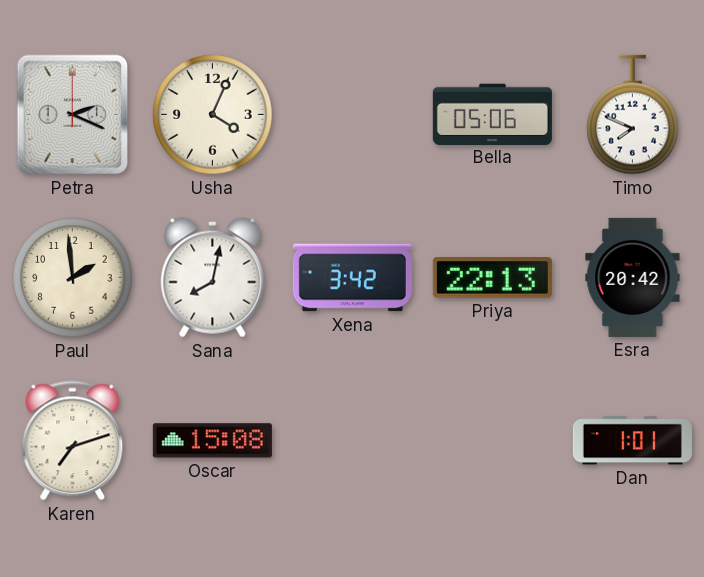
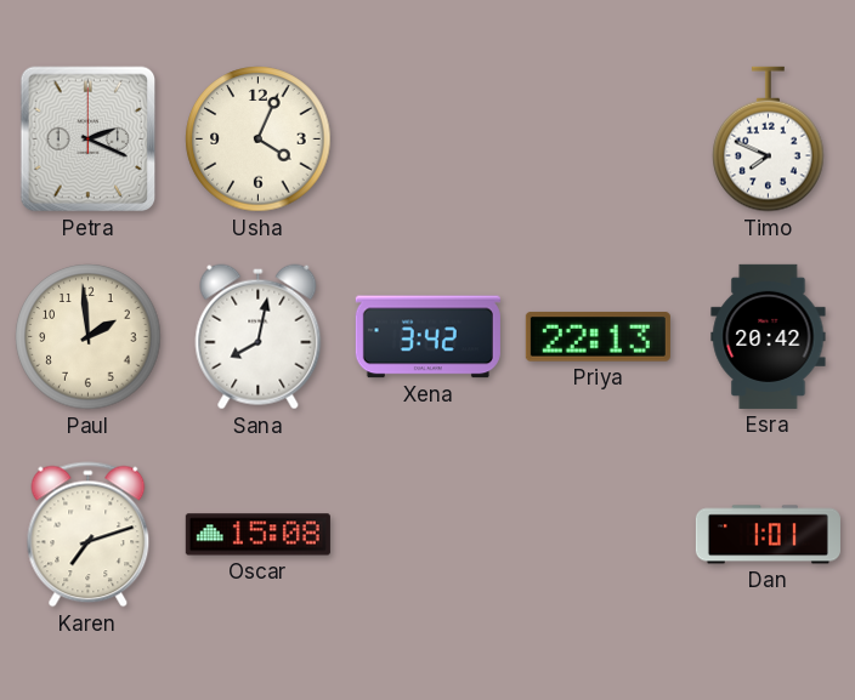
Bella: 05:06 -> none (492, 114)
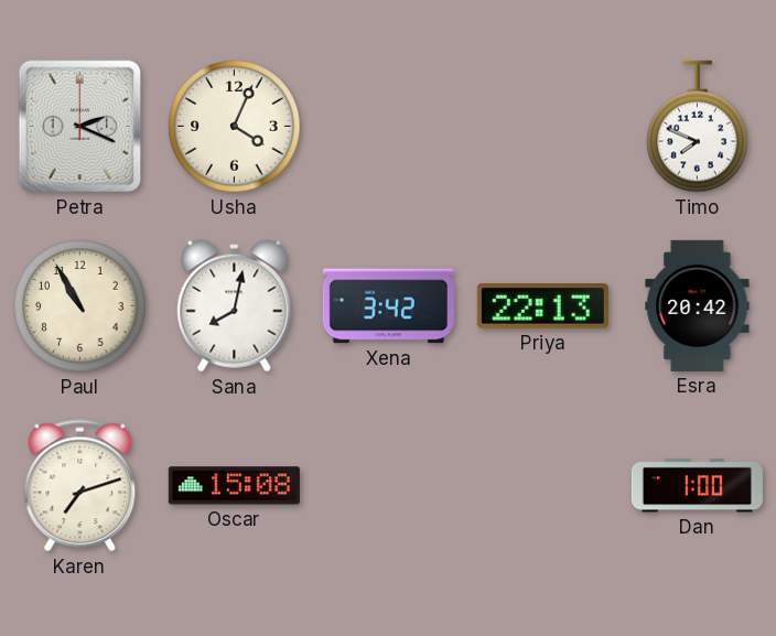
Paul: 1:59 -> 10:55 (80, 306)
Dan: 1:01 -> 1:00 (697, 486)
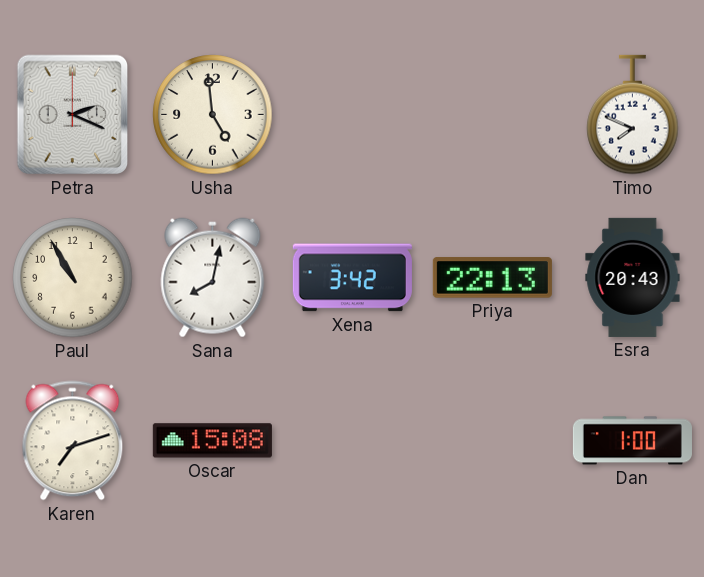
Usha: 4:04 -> 4:59 (213, 115)
Esra: 20:42 -> 20:43 (633, 277)
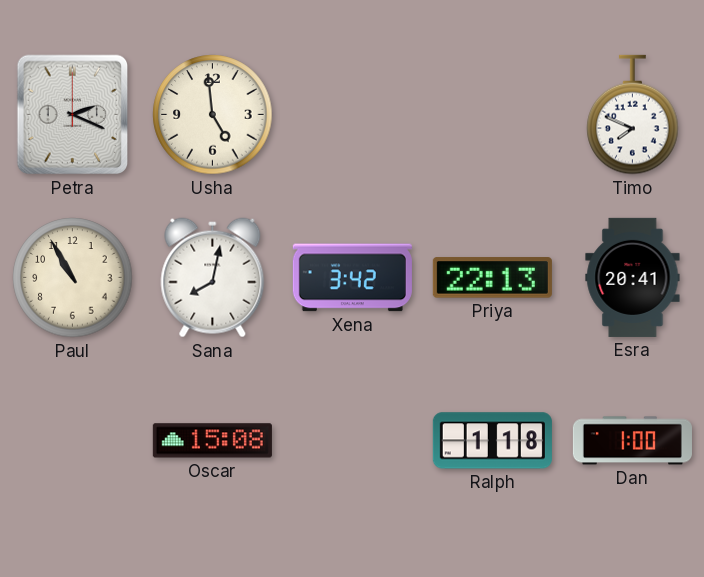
Esra: 20:43 -> 20:41 (633, 277)
Karen: 7:12 -> none (73, 441)
Ralph: none -> 1:18 (492, 441)
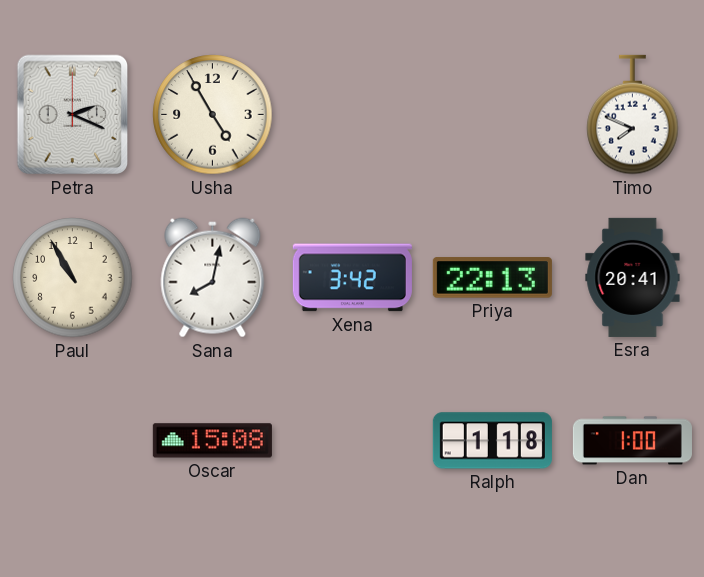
Usha: 4:59 -> 4:55 (213, 115)
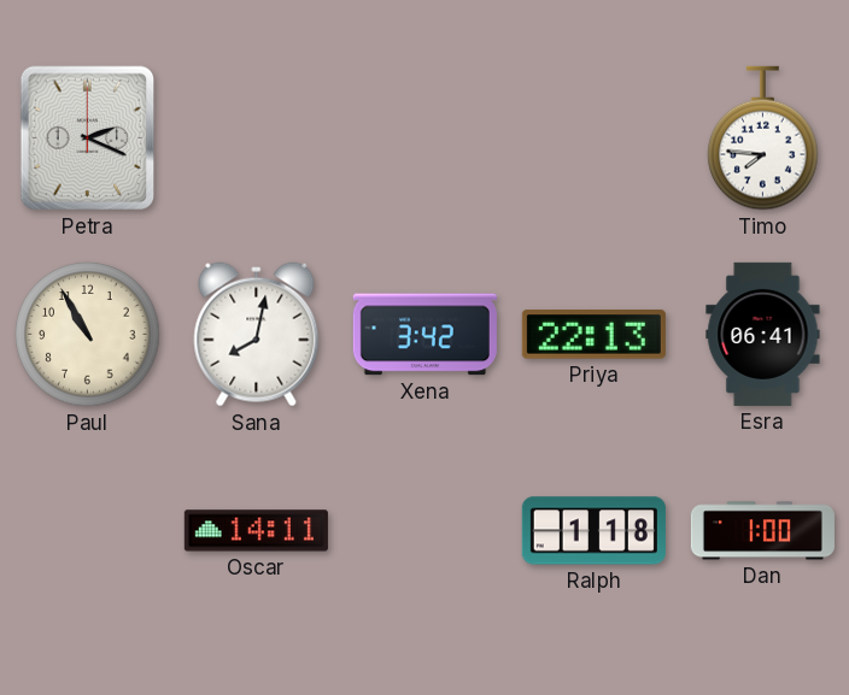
Usha: 4:55 -> none (213, 115)
Timo: 7:49 -> 7:46 (763, 139)
Esra: 20:41 -> 06:41 (763, 334)
Oscar: 15:08 -> 14:11 (256, 531)
